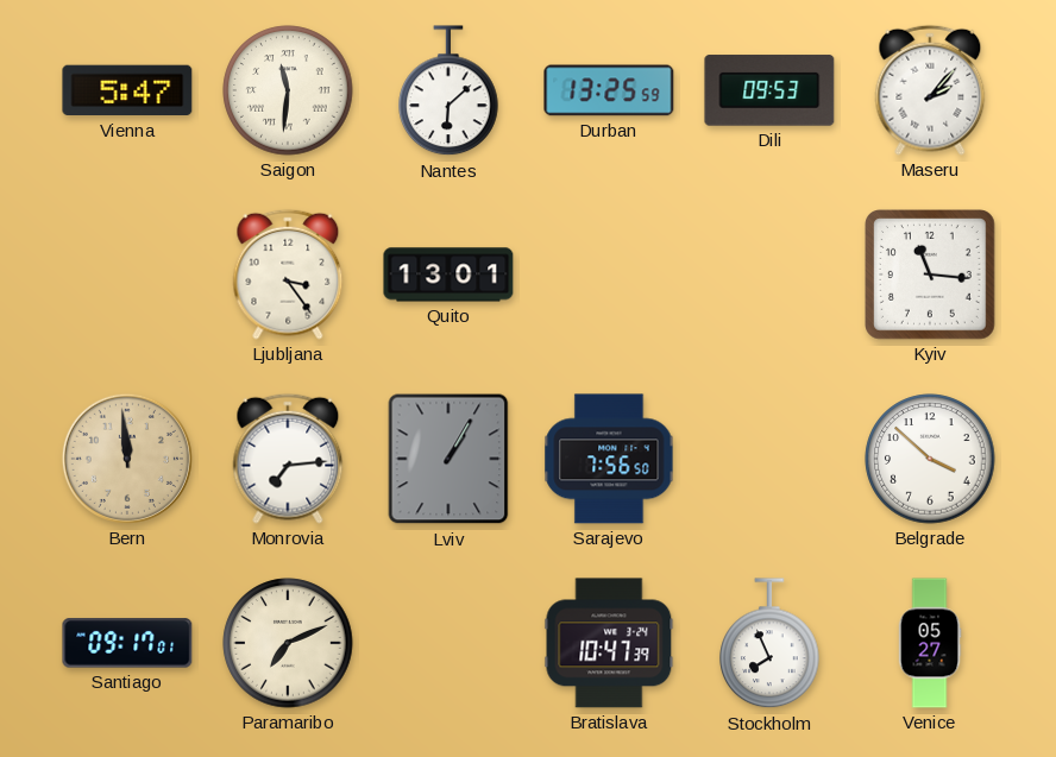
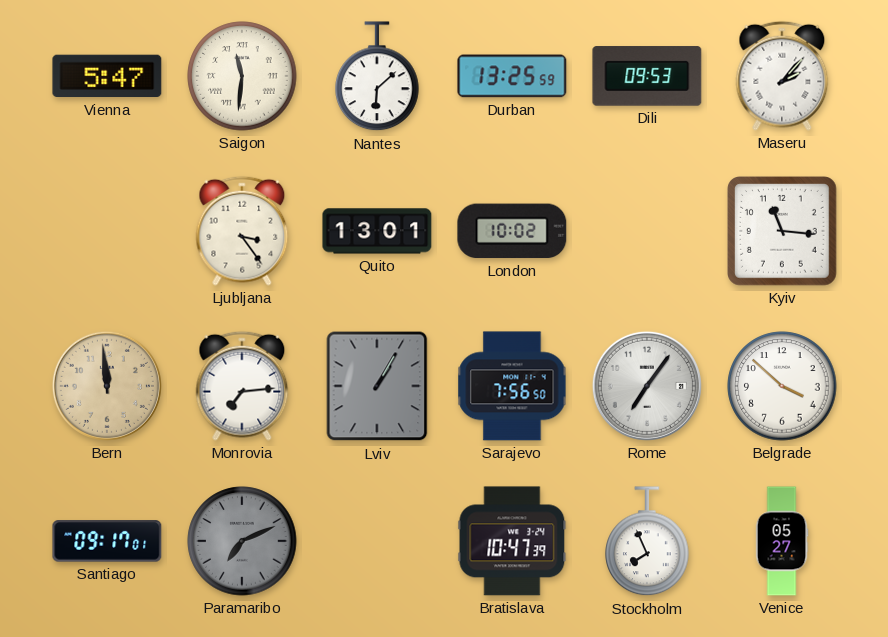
London: none -> 10:02 (512, 231)
Rome: none -> 7:06 (647, 386)
Paramaribo dial: cream -> grey (242, 541)
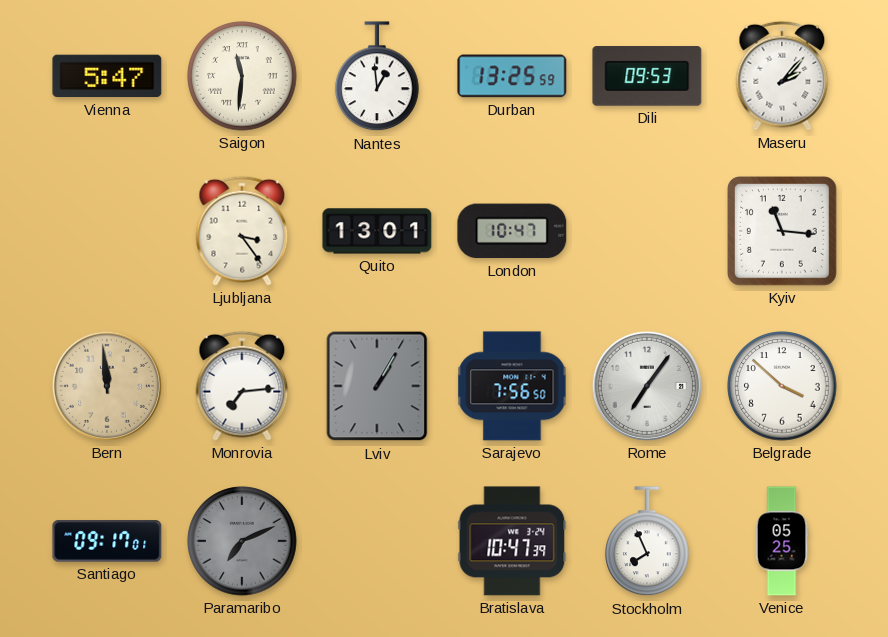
Nantes: 6:08 -> 12:59 (377, 77)
London: 10:02 -> 10:47 (512, 231)
Venice: 05:27 -> 05:25 (782, 541)
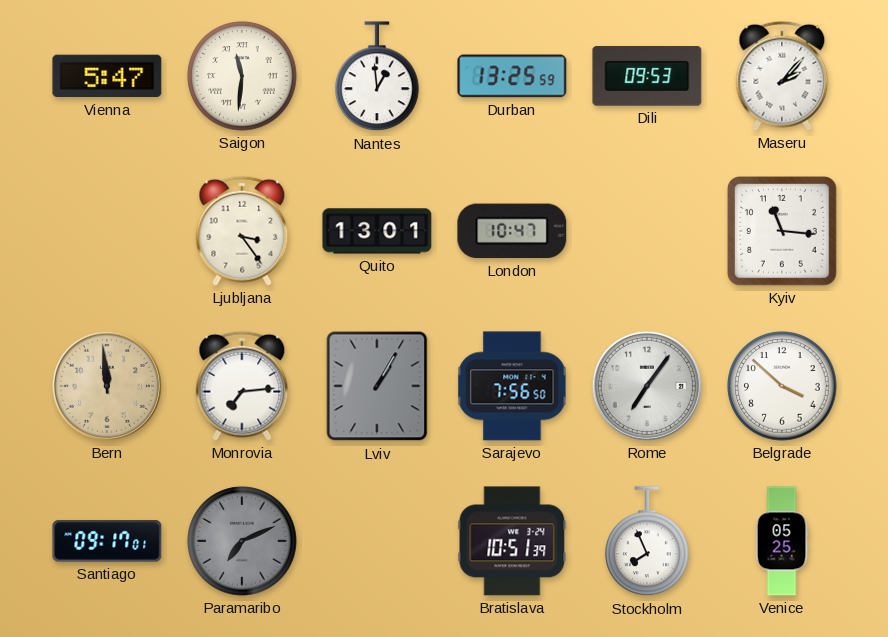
Bratislava: 10:47 -> 10:51 (512, 541)
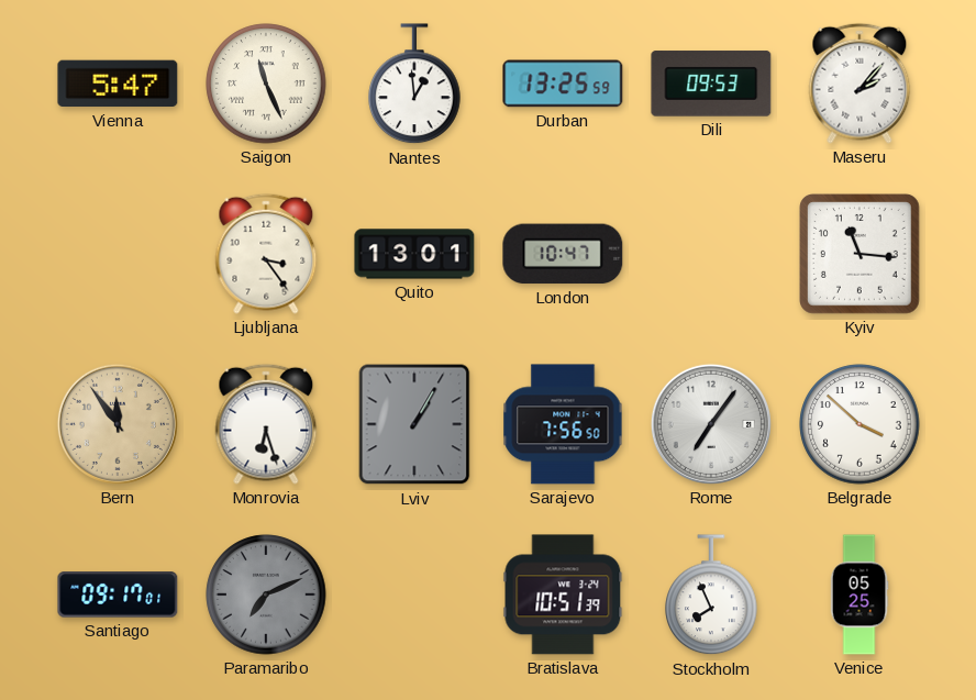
Saigon: 11:31 -> 11:26 (266, 84)
Bern: 11:59 -> 11:54 (118, 424)
Monrovia: 7:14 -> 6:27 (266, 424)
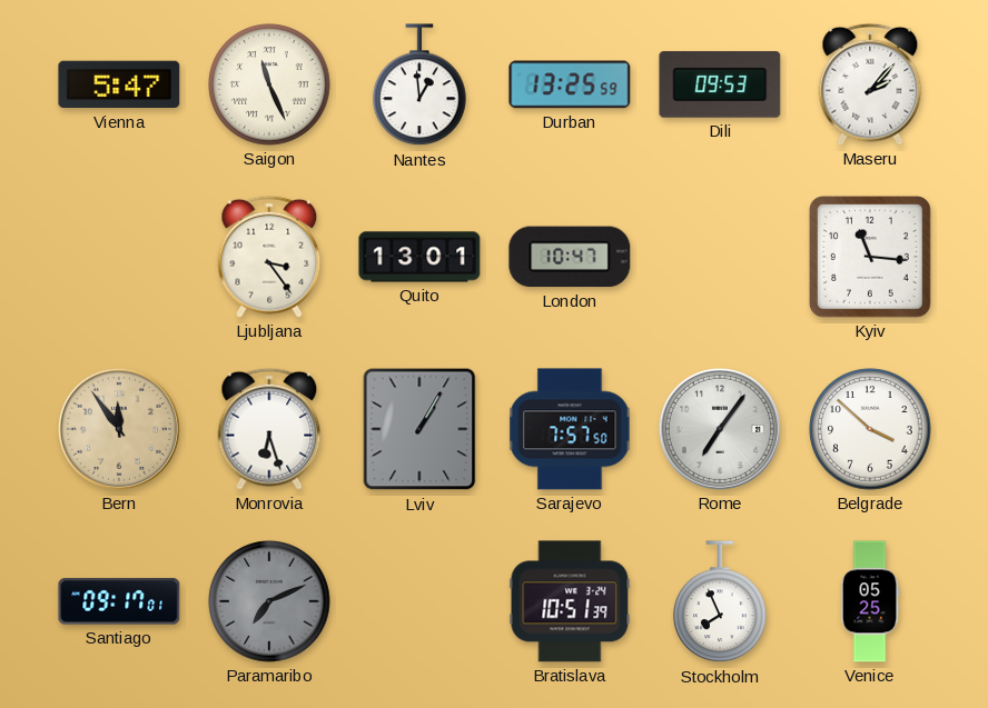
Sarajevo: 7:56 -> 7:57 (570, 429)
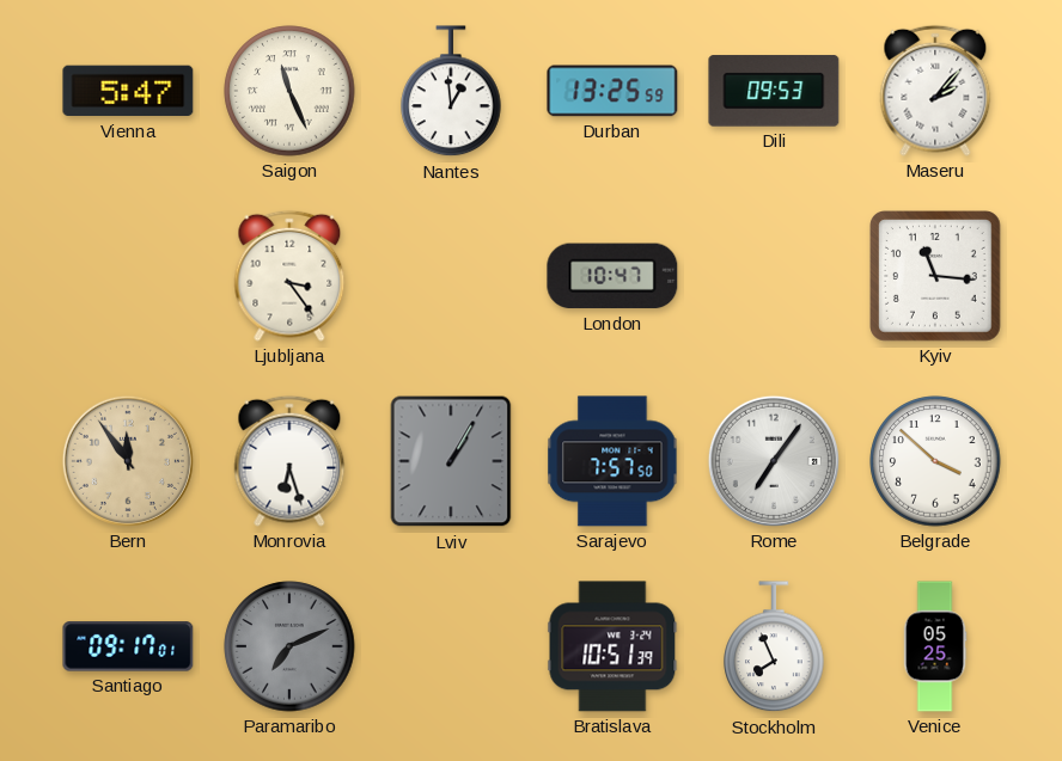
Quito: 13:01 -> none (419, 257)
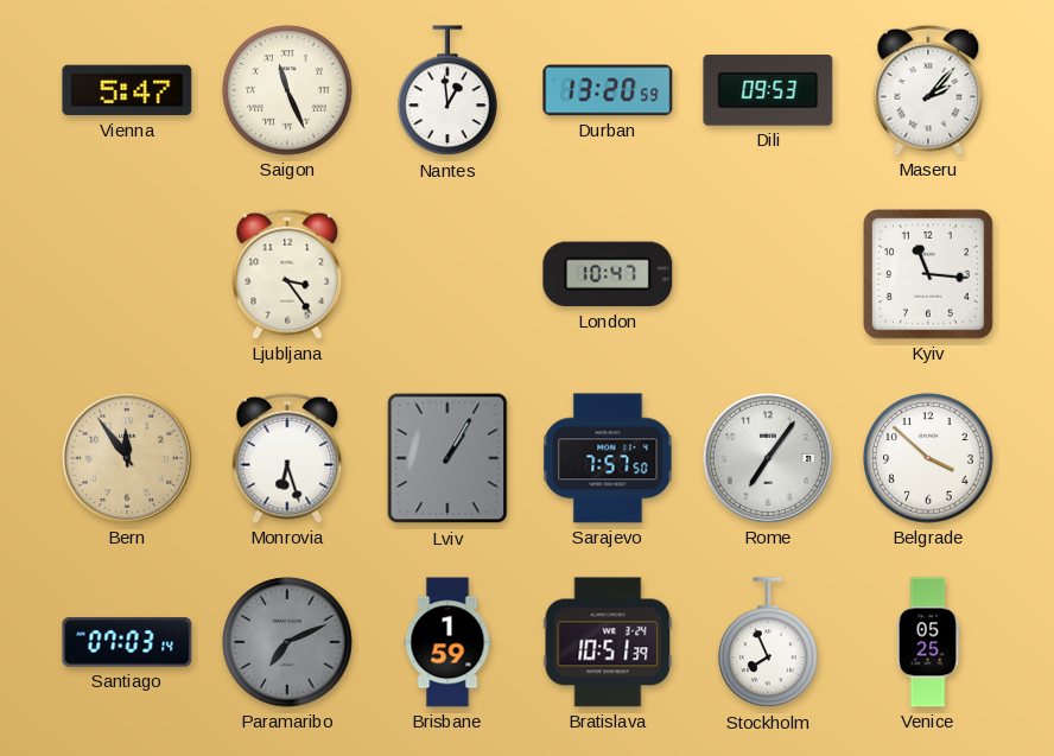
Durban: 13:25 -> 13:20 (608, 90)
Santiago: 09:17 -> 07:03 (127, 642)
Brisbane: none -> 1:59 (447, 642)
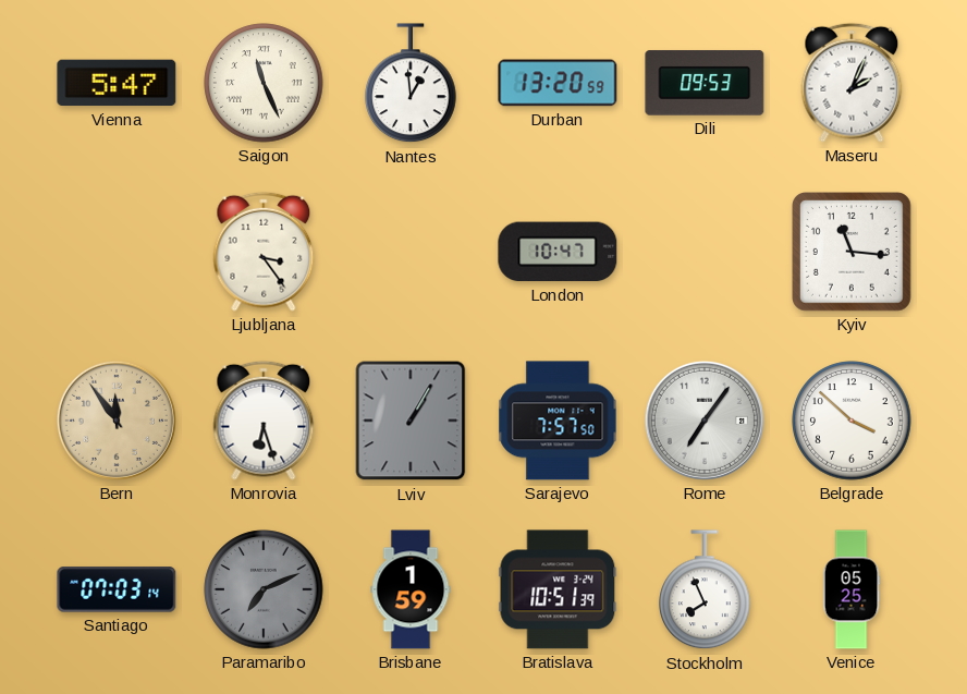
Maseru: 2:07 -> 2:04 (852, 83)
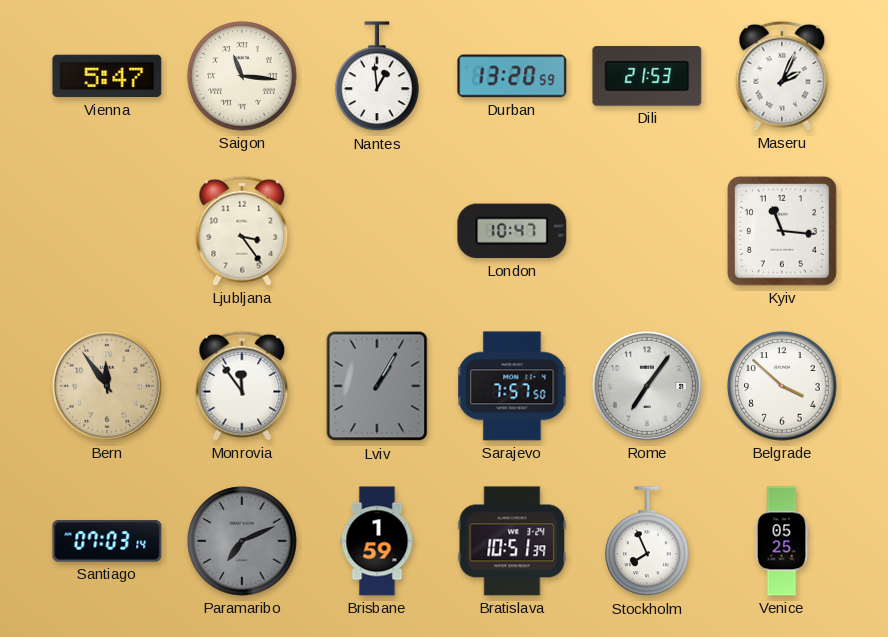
Saigon: 11:26 -> 11:16 (242, 76)
Dili: 09:53 -> 21:53 (647, 76)
Monrovia: 6:27 -> 11:54 (242, 386)
